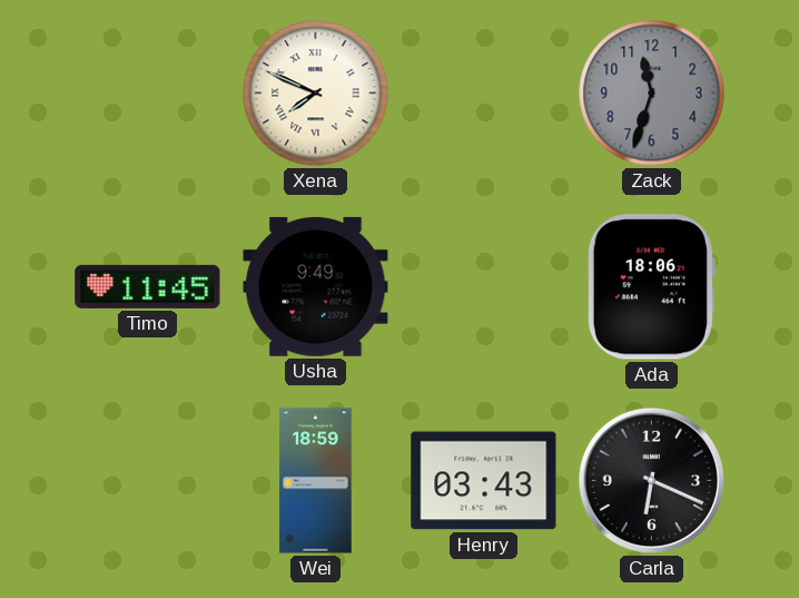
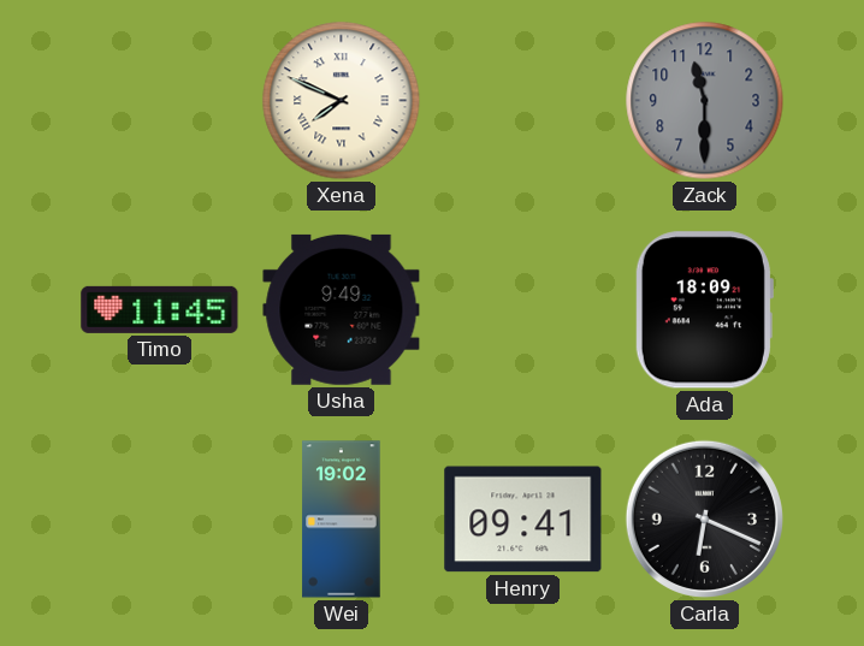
Zack: 11:33 -> 11:30 (705, 101)
Ada: 18:06 -> 18:09 (704, 310)
Wei: 18:59 -> 19:02 (342, 520)
Henry: 03:43 -> 09:41 (523, 520)
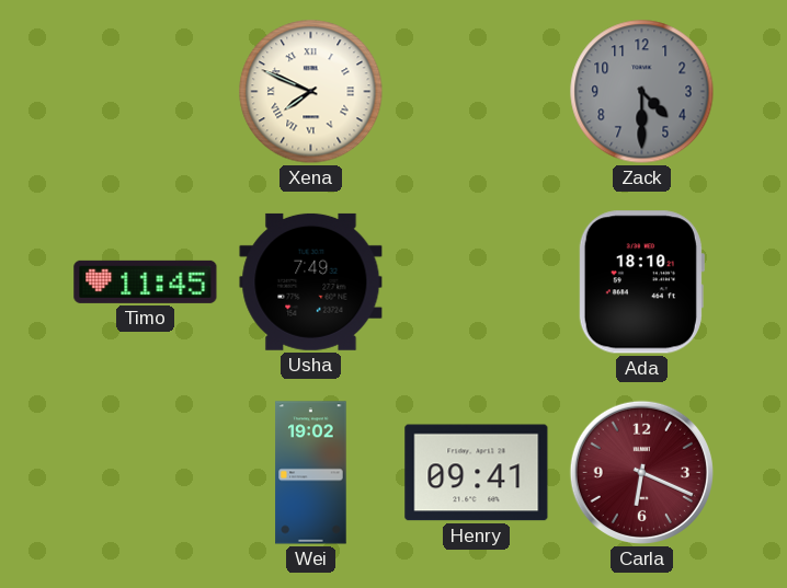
Zack: 11:30 -> 4:30 (642, 92)
Usha: 9:49 -> 7:49 (311, 281)
Ada: 18:09 -> 18:10 (641, 283)
Carla dial: black -> burgundy (641, 472)
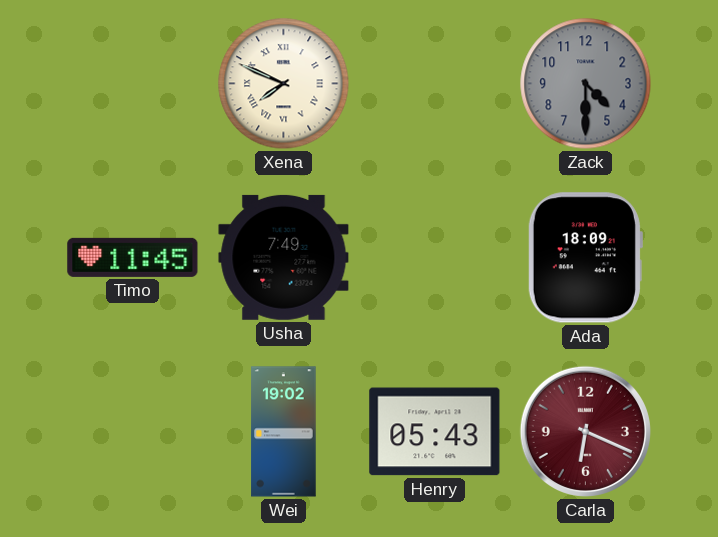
Ada: 18:10 -> 18:09 (585, 258)
Henry: 09:41 -> 05:43 (435, 432)
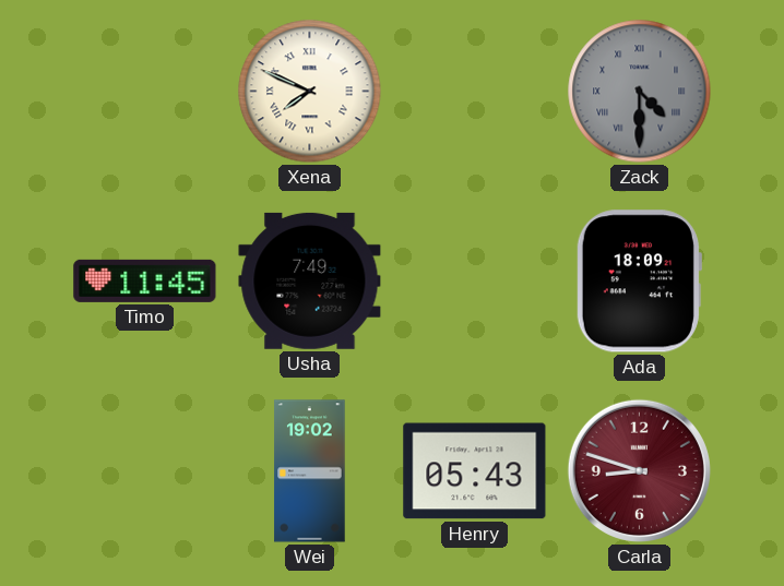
Zack numerals: Arabic -> Roman (640, 92)
Carla: 6:19 -> 8:48 (639, 470)
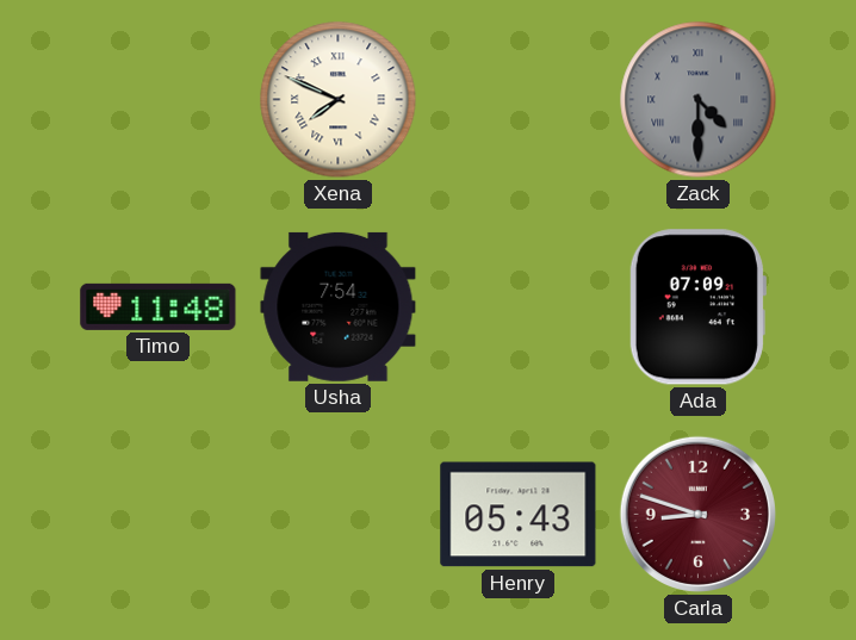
Timo: 11:45 -> 11:48 (159, 306)
Usha: 7:49 -> 7:54 (339, 306)
Ada: 18:09 -> 07:09 (697, 307)
Wei: 19:02 -> none (310, 471)
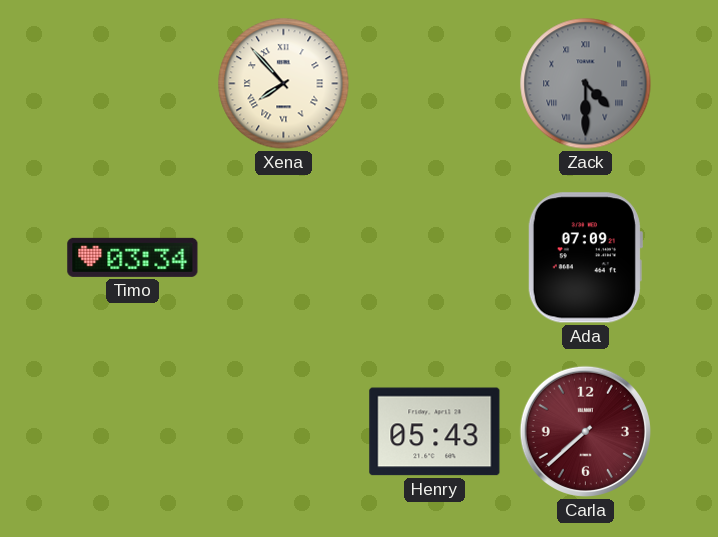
Xena: 7:49 -> 7:53 (284, 84)
Timo: 11:48 -> 03:34 (133, 257)
Usha: 7:54 -> none (339, 306)
Carla: 8:48 -> 7:38 (585, 431)
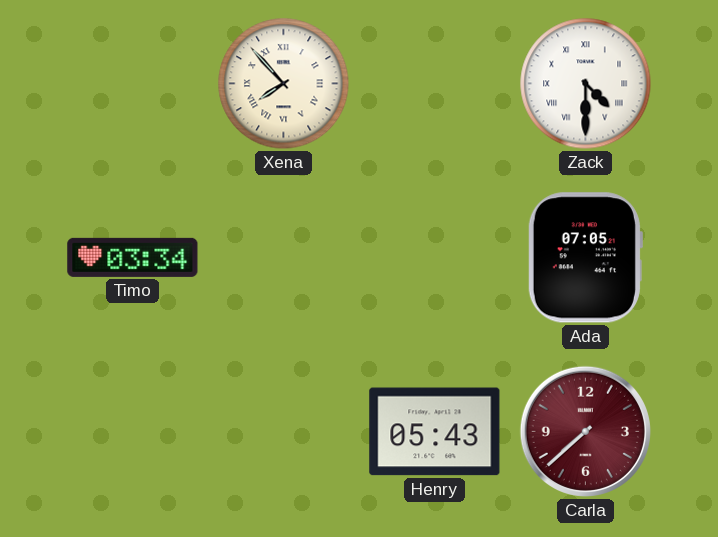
Zack dial: grey -> white (586, 84)
Ada: 07:09 -> 07:05 (585, 258)
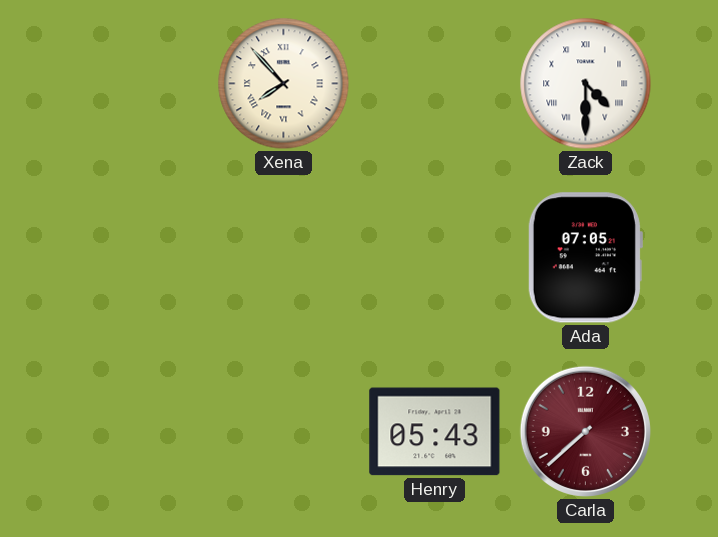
Timo: 03:34 -> none (133, 257)
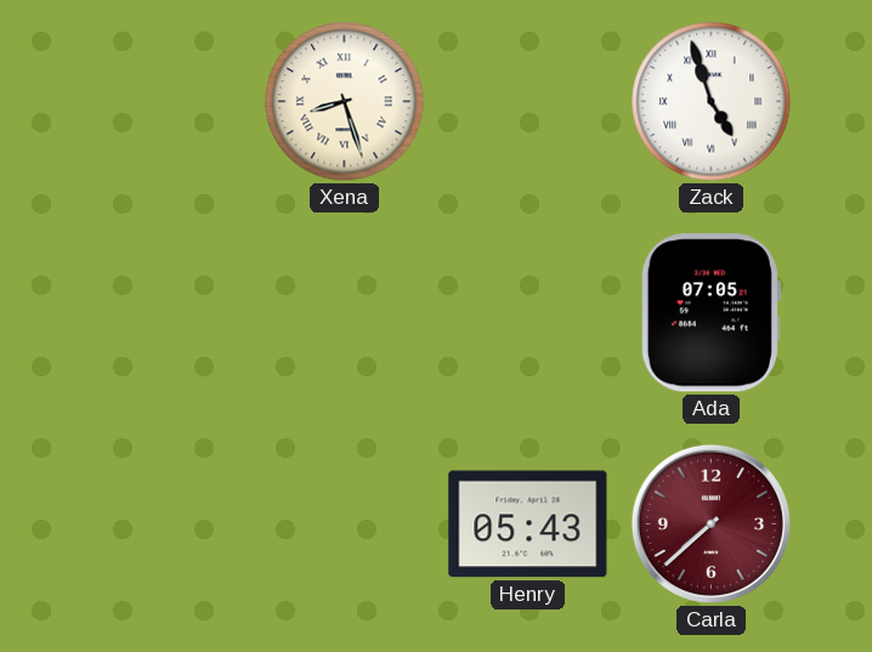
Xena: 7:53 -> 8:27 (345, 102)
Zack: 4:30 -> 4:57 (712, 102)
